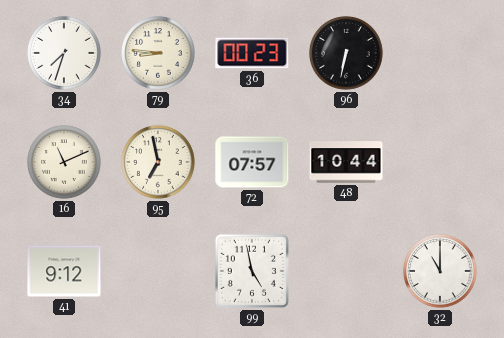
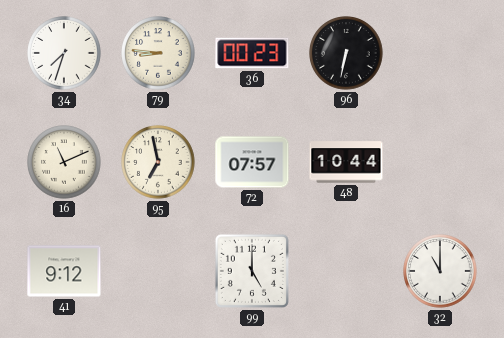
99: 4:58 -> 5:00 (252, 271)
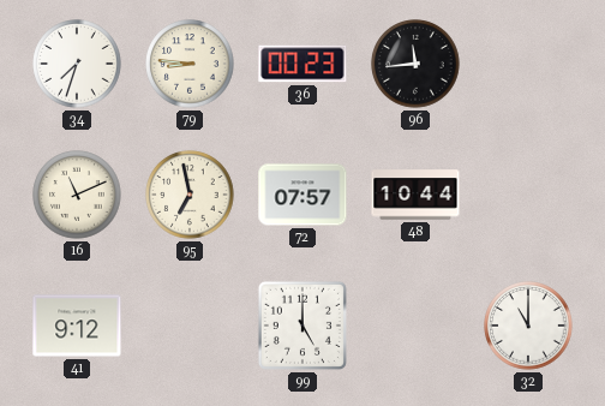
96: 6:32 -> 11:44 (415, 64)
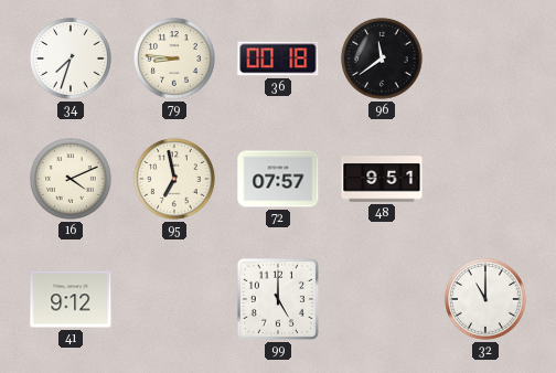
36: 00:23 -> 00:18 (278, 58)
96: 11:44 -> 11:39 (382, 58)
16: 11:11 -> 4:11 (71, 179)
48: 10:44 -> 9:51 (382, 179)
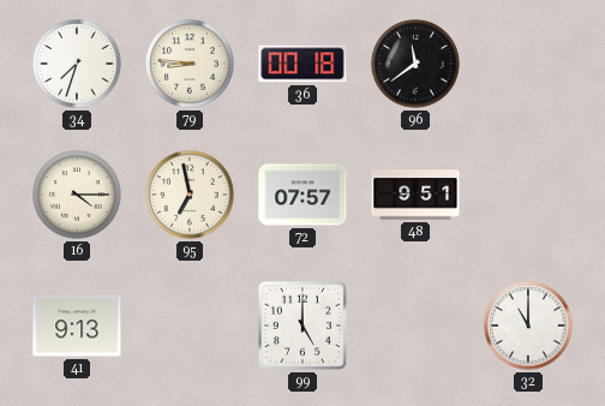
16: 4:11 -> 4:15 (77, 195)
41: 9:12 -> 9:13 (77, 326)
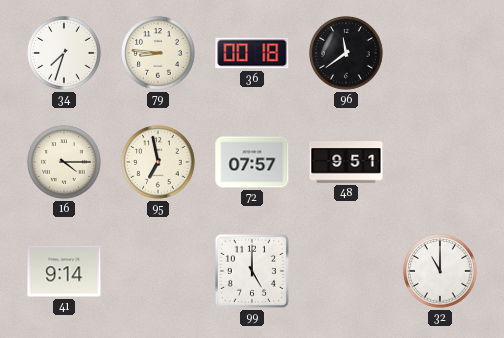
41: 9:13 -> 9:14 (64, 271)
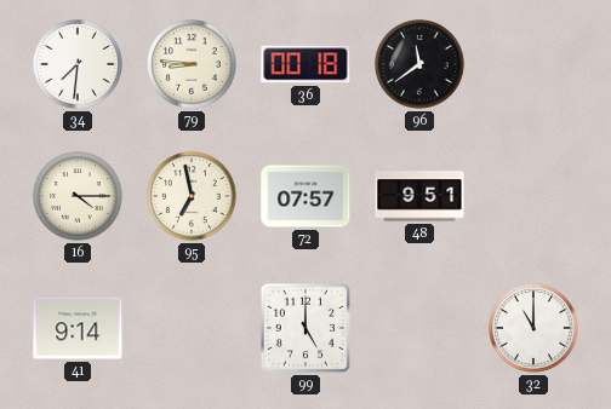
34: 7:33 -> 7:31 (78, 64)
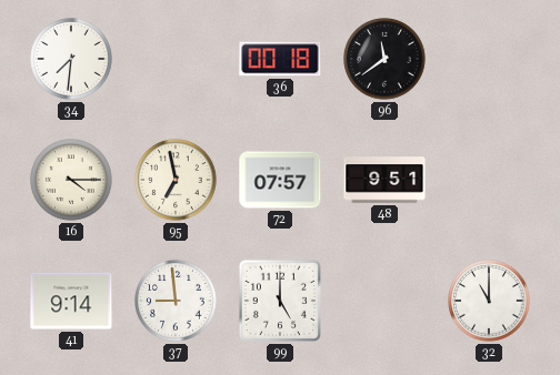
79: 8:46 -> none (192, 64)
37: none -> 8:59 (176, 301)
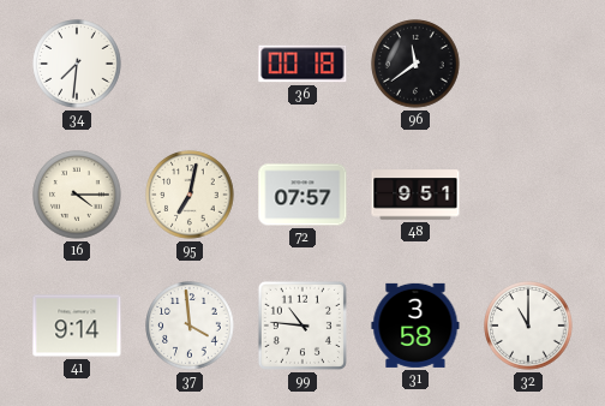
95: 6:58 -> 7:02 (190, 195)
37: 8:59 -> 3:59 (190, 326)
99: 5:00 -> 10:46 (302, 326)
31: none -> 3:58 (415, 326)
